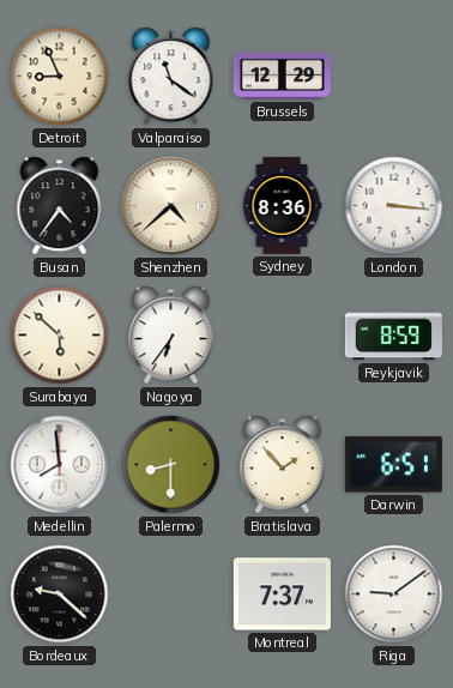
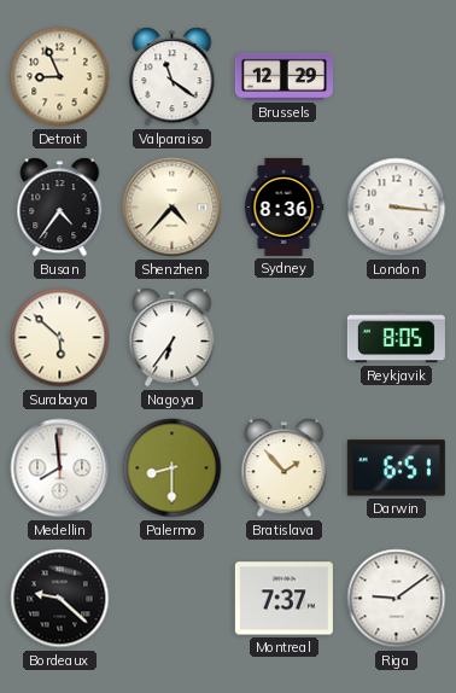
Shenzhen: 4:38 -> 4:37 (173, 208)
Reykjavik: 8:59 -> 8:05 (396, 338)
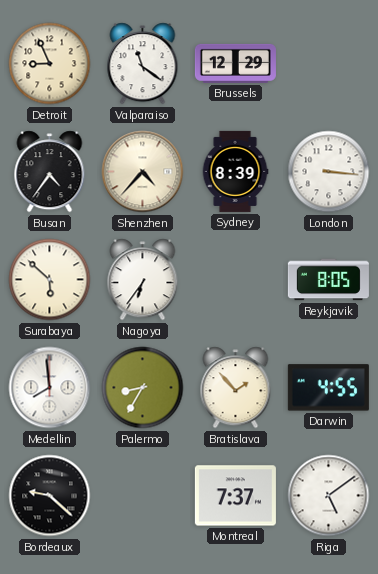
Sydney: 8:36 -> 8:39 (235, 171)
Palermo: 8:30 -> 8:35 (143, 388)
Darwin: 6:51 -> 4:55 (328, 388)
Riga: 9:09 -> 5:09 (329, 496)
